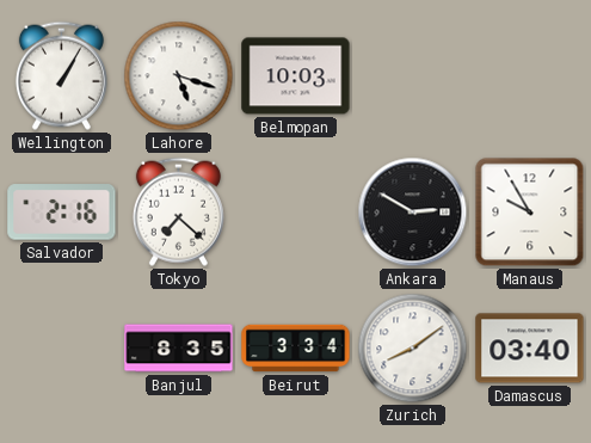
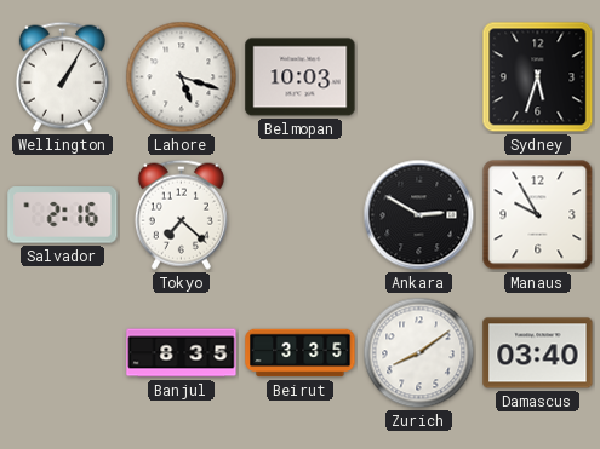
Sydney: none -> 5:33 (538, 77)
Beirut: 3:34 -> 3:35 (301, 353)
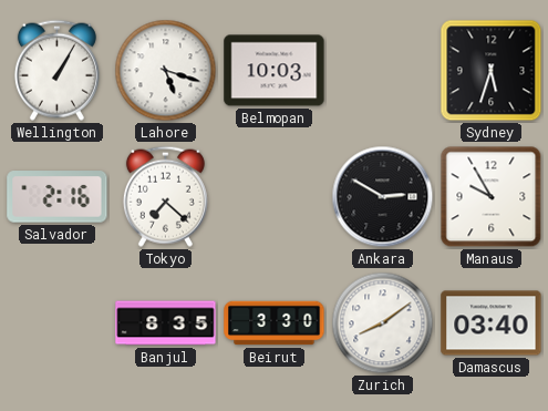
Beirut: 3:35 -> 3:30 (275, 323)
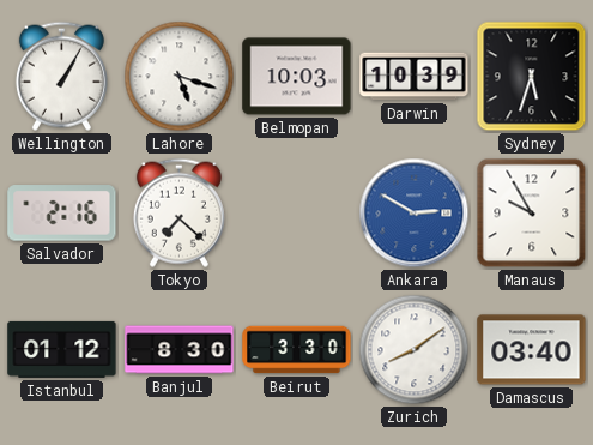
Darwin: none -> 10:39 (415, 77)
Ankara dial: black -> blue (415, 214)
Istanbul: none -> 01:12 (62, 349)
Banjul: 8:35 -> 8:30 (180, 350)
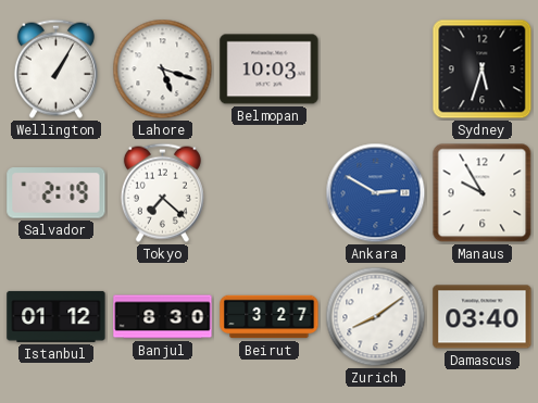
Darwin: 10:39 -> none (415, 77)
Salvador: 2:16 -> 2:19 (57, 193)
Beirut: 3:30 -> 3:27 (270, 317)
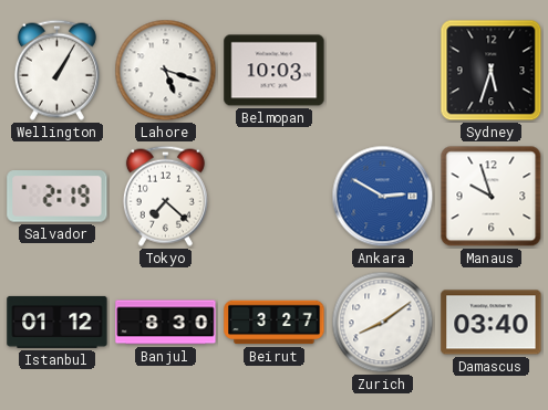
Manaus: 9:55 -> 9:57 (492, 197)
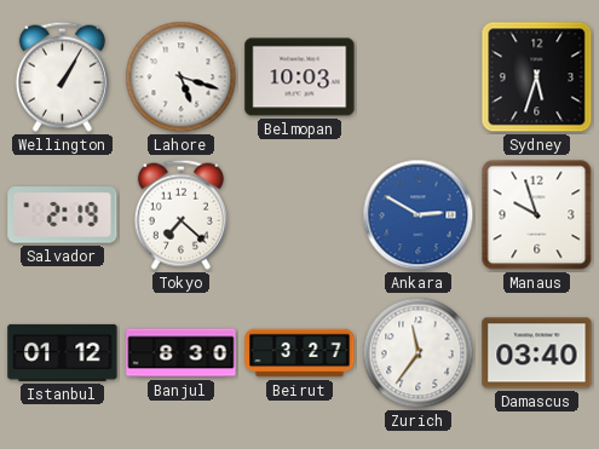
Zurich: 8:09 -> 11:36 (419, 353)
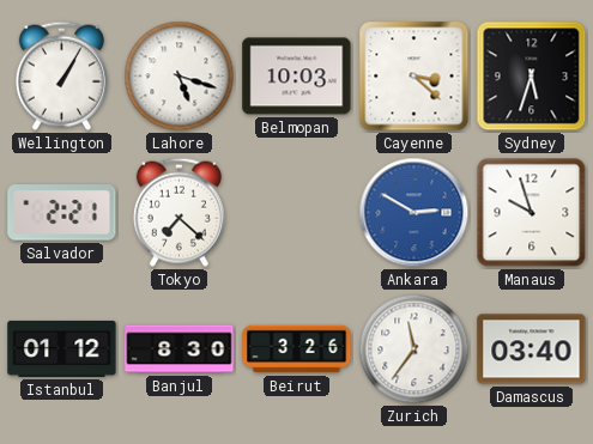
Cayenne: none -> 3:22 (415, 77)
Salvador: 2:19 -> 2:21 (62, 213)
Beirut: 3:27 -> 3:26 (297, 349)
